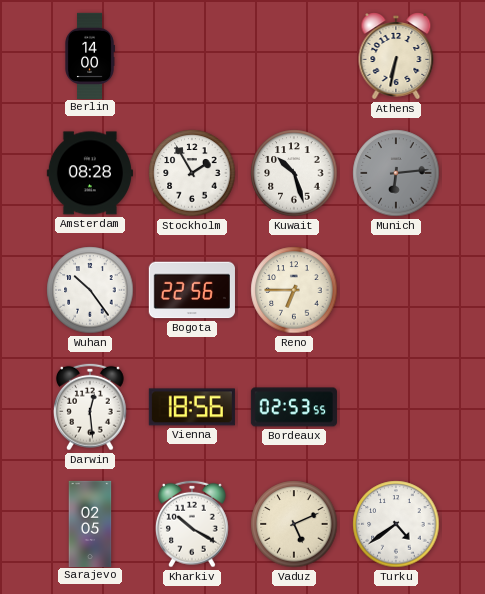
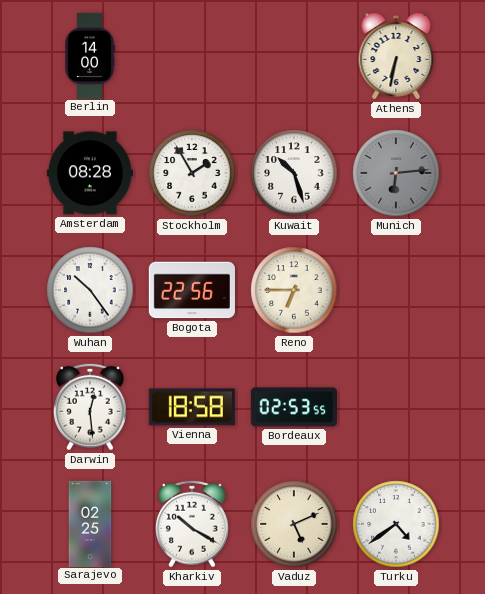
Vienna: 18:56 -> 18:58 (192, 407)
Sarajevo: 02:05 -> 02:25 (90, 523)
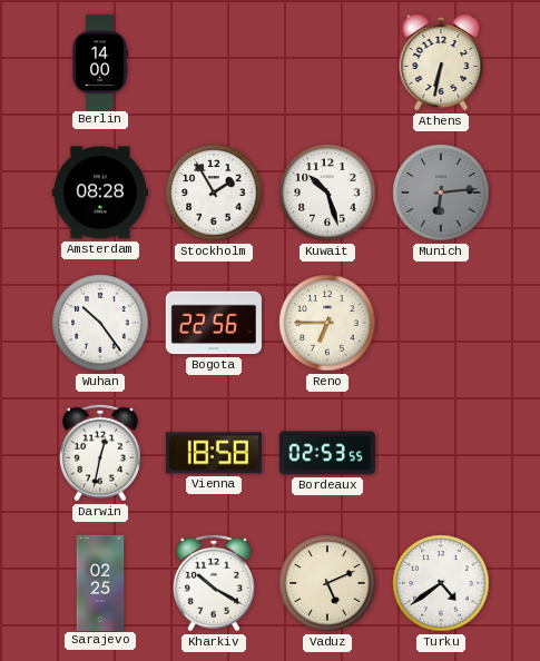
Darwin: 12:29 -> 12:32 (101, 453)
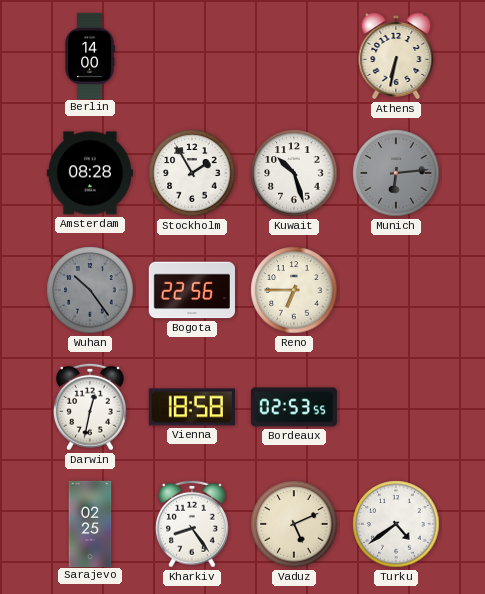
Wuhan dial: white -> grey (90, 290)
Kharkiv: 10:20 -> 8:24 (193, 524)
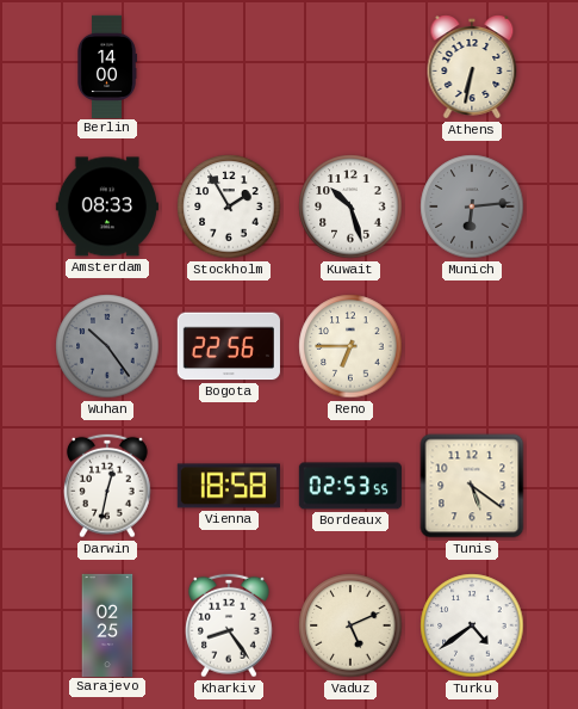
Amsterdam: 08:28 -> 08:33 (107, 206)
Tunis: none -> 5:21 (472, 486)
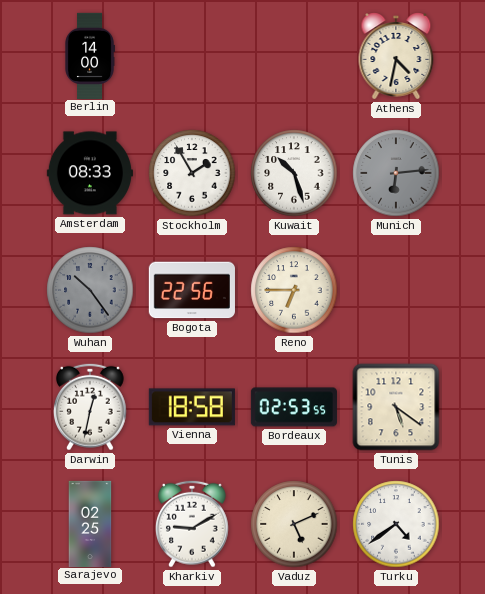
Athens: 6:32 -> 4:32 (396, 56)
Kharkiv: 8:24 -> 9:10 (193, 524)
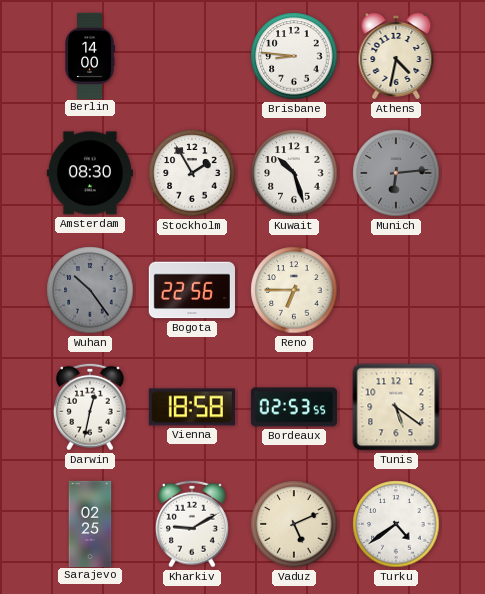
Brisbane: none -> 8:46 (294, 56)
Amsterdam: 08:33 -> 08:30 (90, 173)
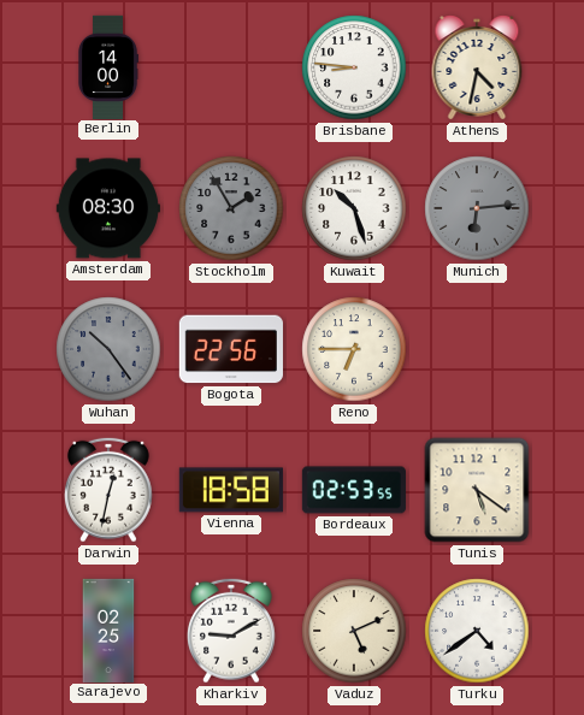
Stockholm dial: white -> grey (231, 208)
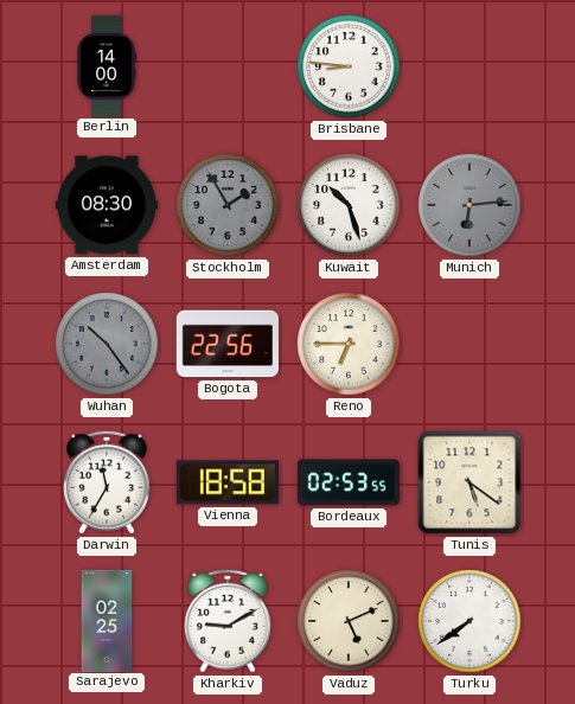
Athens: 4:32 -> none (477, 67)
Darwin: 12:32 -> 11:35 (108, 482)
Turku: 4:39 -> 7:39 (469, 621)
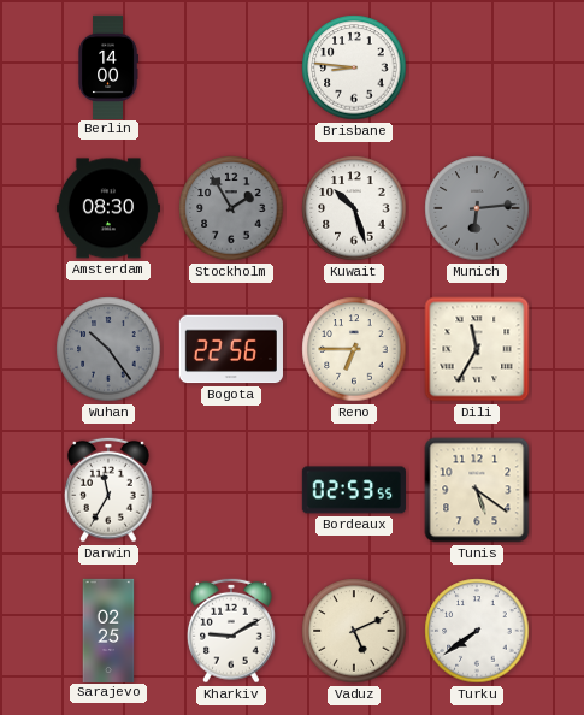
Dili: none -> 11:35 (477, 349)
Vienna: 18:58 -> none (228, 482)
